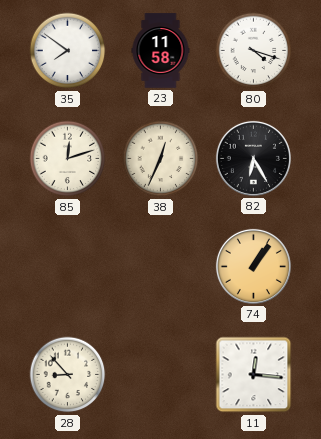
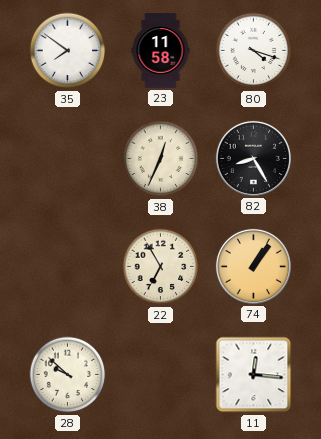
85: 12:12 -> none (68, 159)
82: 6:25 -> 8:25 (253, 158)
22: none -> 6:55 (161, 267)
28: 8:53 -> 9:52 (68, 375)
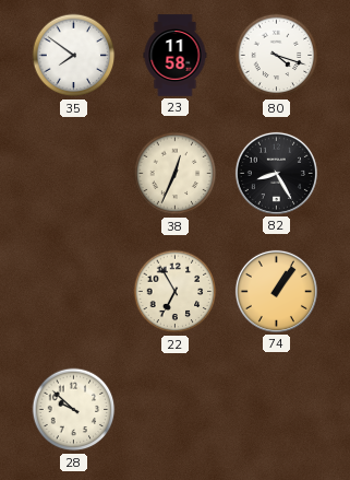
11: 12:16 -> none (254, 375)
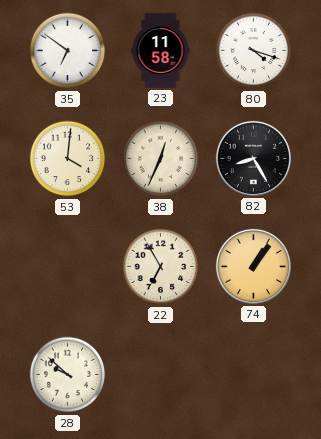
35: 7:51 -> 6:51 (68, 51)
53: none -> 4:01 (68, 159)
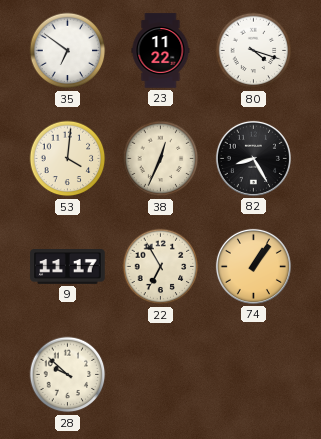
23: 11:58 -> 11:22 (161, 51)
9: none -> 11:17 (68, 267)
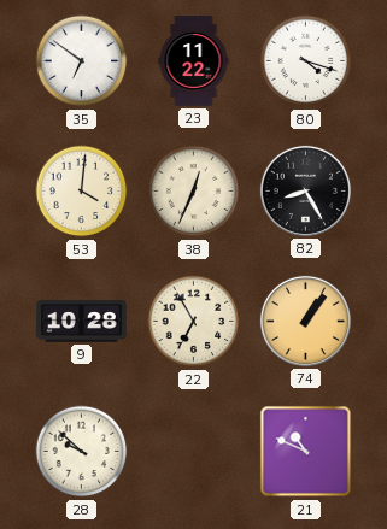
9: 11:17 -> 10:28 (82, 322)
21: none -> 10:49 (306, 452)
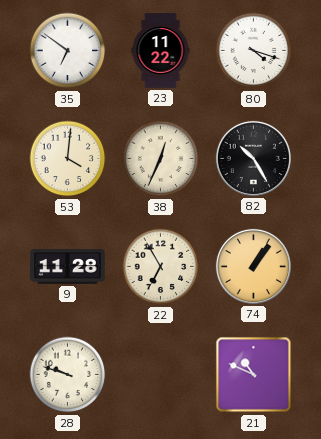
82: 8:25 -> 10:25 (253, 158)
9: 10:28 -> 11:28 (68, 267)
28: 9:52 -> 9:48 (68, 375)
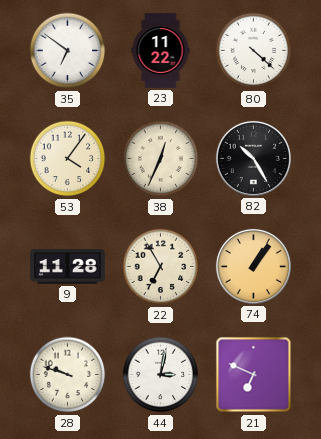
80: 4:18 -> 4:22 (254, 51)
53: 4:01 -> 4:06 (68, 159)
44: none -> 3:02 (161, 375)
21: 10:49 -> 6:49 (254, 375)
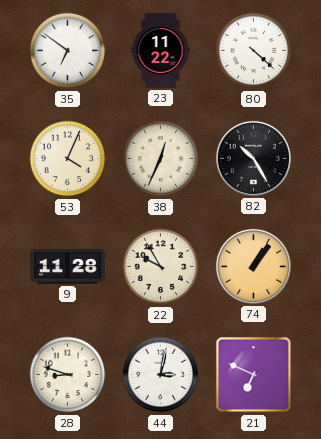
53: 4:06 -> 4:04 (68, 159)
22: 6:55 -> 9:55 (161, 267)
28: 9:48 -> 8:48 (68, 375)
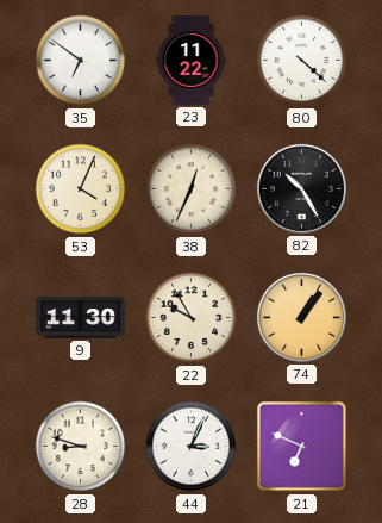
9: 11:28 -> 11:30 (81, 318)
44: 3:02 -> 3:04 (192, 447)
